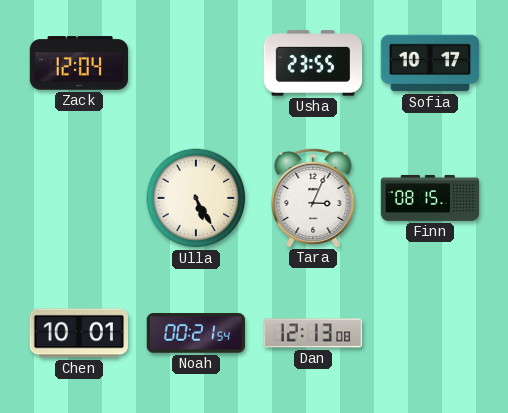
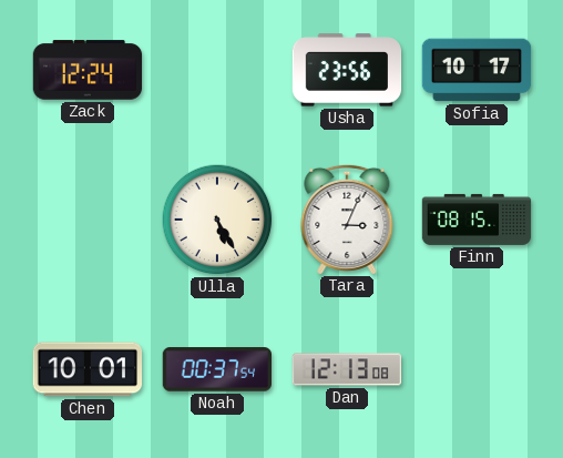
Zack: 12:04 -> 12:24 (88, 70)
Usha: 23:55 -> 23:56 (347, 70)
Noah: 00:21 -> 00:37 (216, 369)
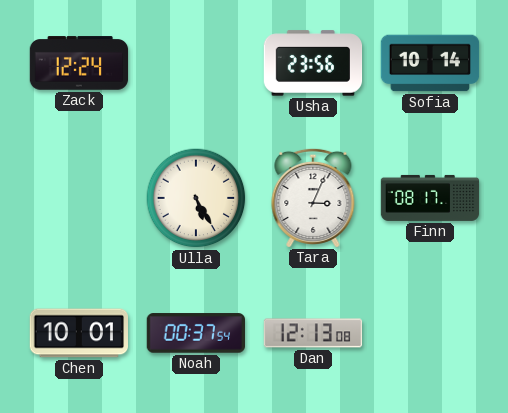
Sofia: 10:17 -> 10:14 (430, 63)
Finn: 08:15 -> 08:17 (430, 198)
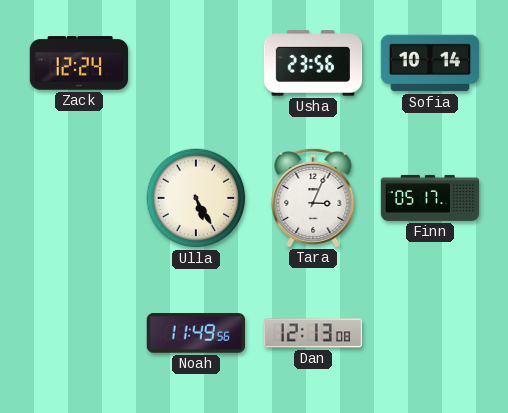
Finn: 08:17 -> 05:17 (430, 198)
Chen: 10:01 -> none (78, 333)
Noah: 00:37 -> 11:49 (195, 333)
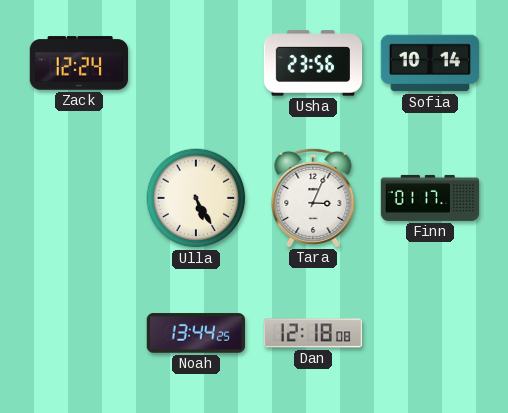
Finn: 05:17 -> 01:17 (430, 198)
Noah: 11:49 -> 13:44 (195, 333)
Dan: 12:13 -> 12:18 (313, 333)
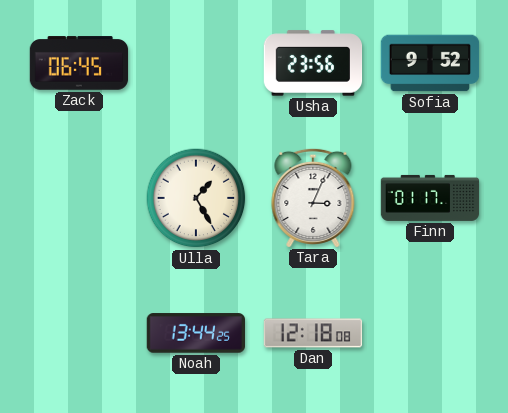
Zack: 12:24 -> 06:45 (79, 63)
Sofia: 10:14 -> 9:52 (430, 63)
Ulla: 5:25 -> 1:25 (196, 198)
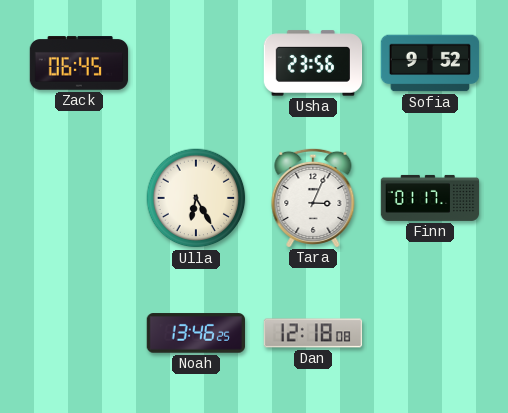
Ulla: 1:25 -> 6:25 (196, 198)
Noah: 13:44 -> 13:46 (195, 333)
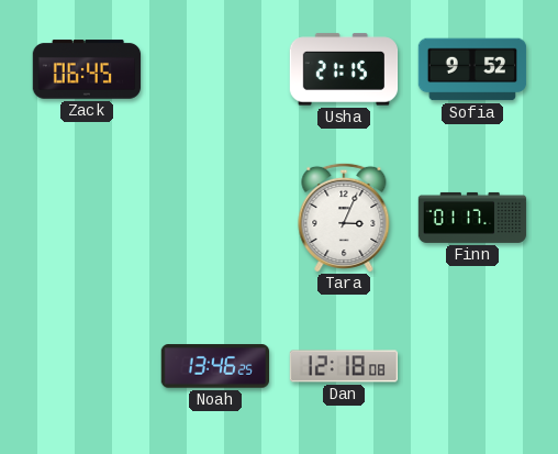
Usha: 23:56 -> 21:15 (344, 69)
Ulla: 6:25 -> none (196, 198)
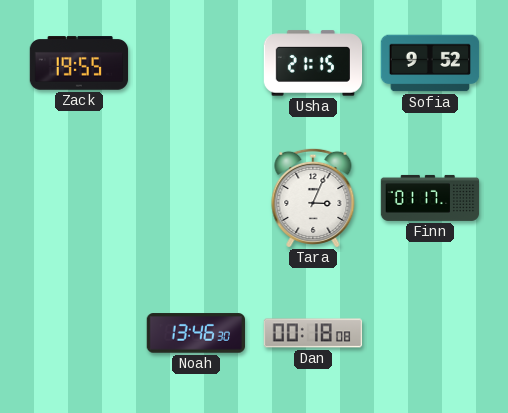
Zack: 06:45 -> 19:55 (79, 63)
Noah: 13:46:25 -> 13:46:30 (195, 333)
Dan: 12:18 -> 00:18 (313, 333)
